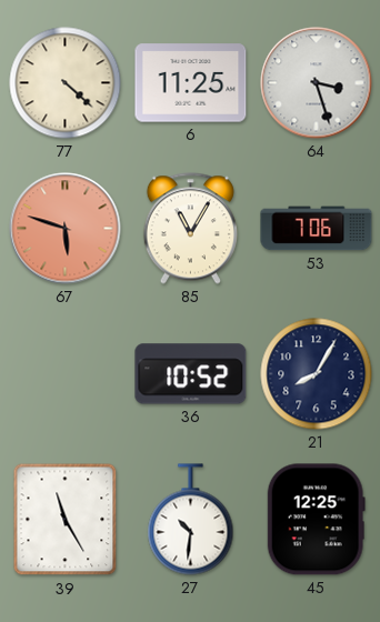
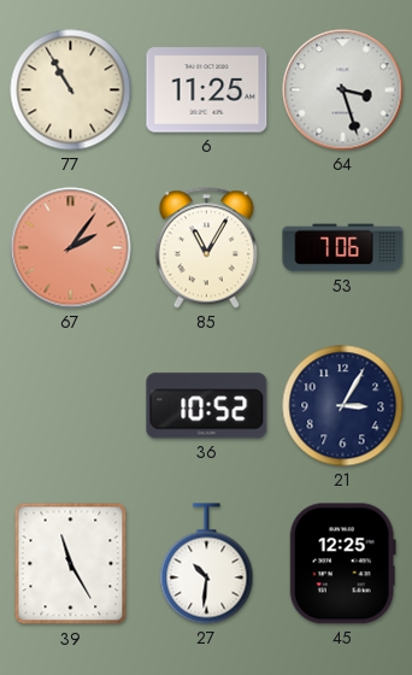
77: 4:22 -> 10:55 (71, 90)
67: 5:48 -> 2:06 (71, 248)
21: 8:05 -> 3:05 (343, 406)
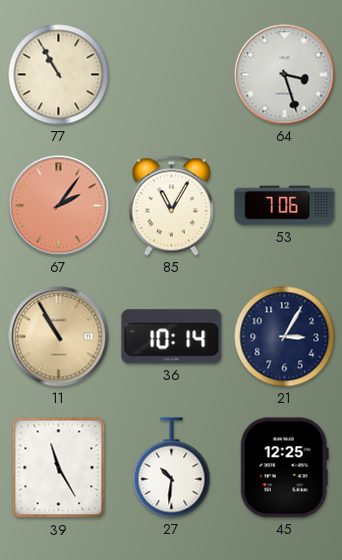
6: 11:25 -> none (207, 90)
11: none -> 10:55 (59, 337)
36: 10:52 -> 10:14 (172, 337)
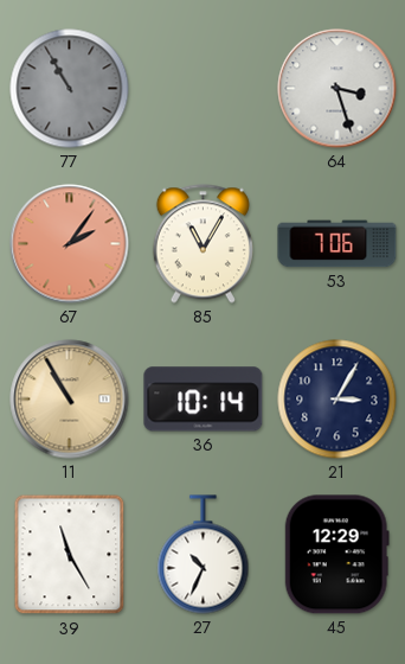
77 dial: cream -> grey (70, 89)
27: 10:31 -> 10:34 (204, 555)
45: 12:25 -> 12:29 (336, 555)
